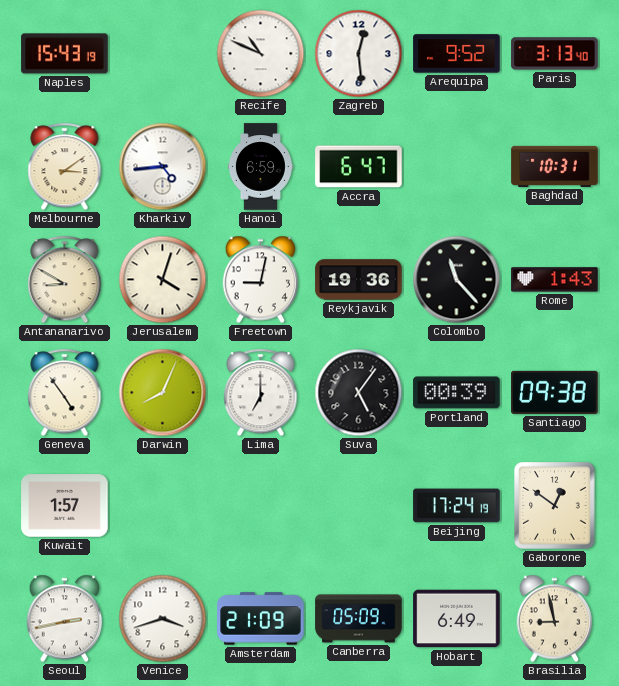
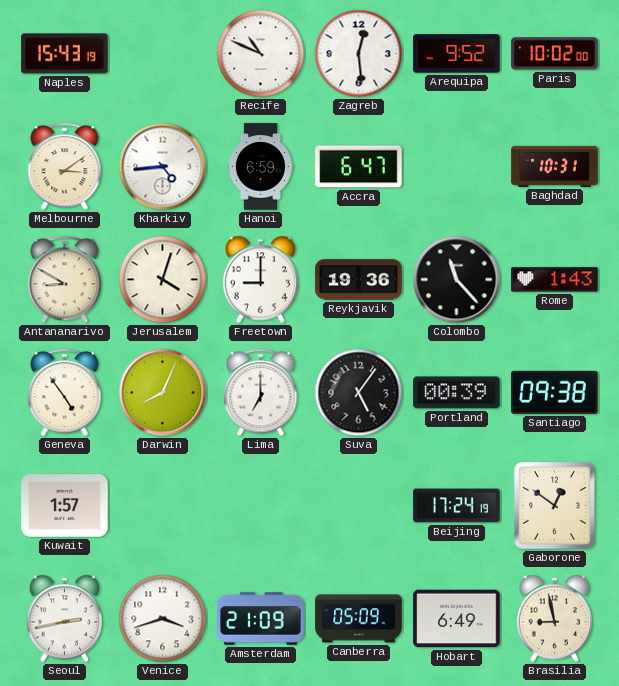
Paris: 3:13 -> 10:02 (555, 54)
Freetown: 9:02 -> 9:00 (261, 280)
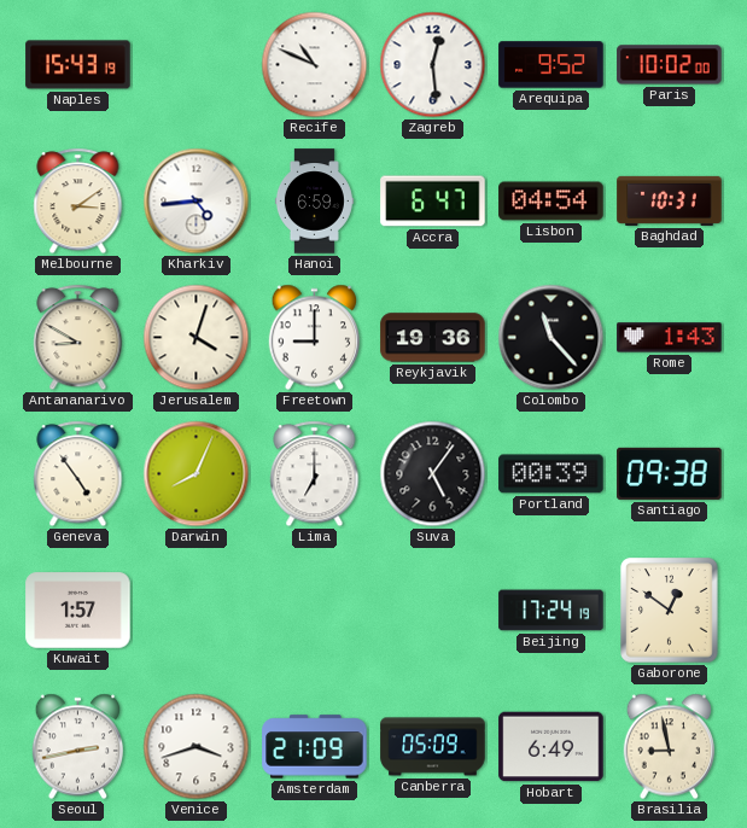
Lisbon: none -> 04:54 (552, 202)
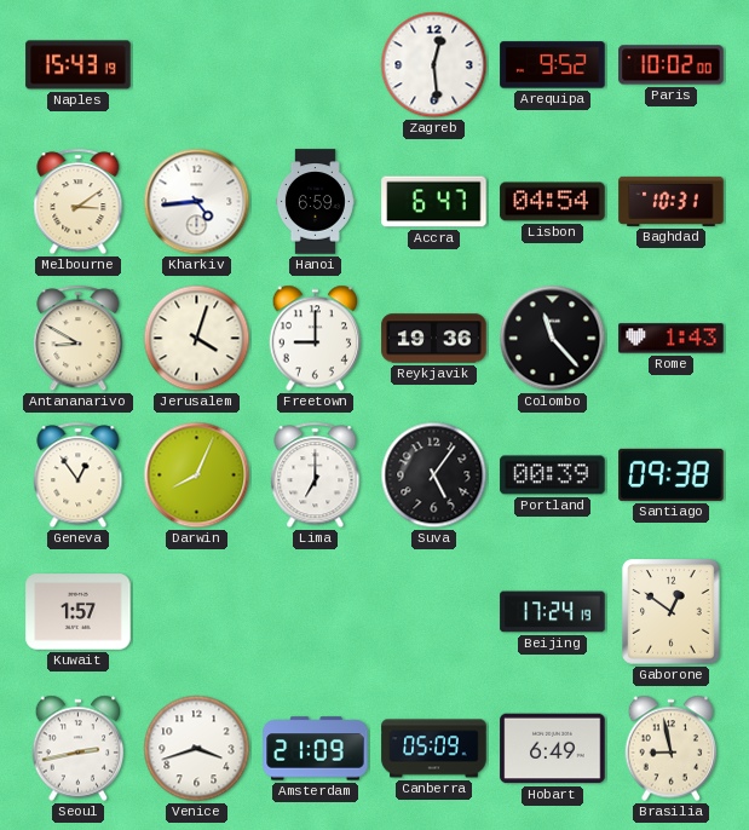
Recife: 10:49 -> none (315, 65)
Geneva: 4:54 -> 12:54 (79, 475)
